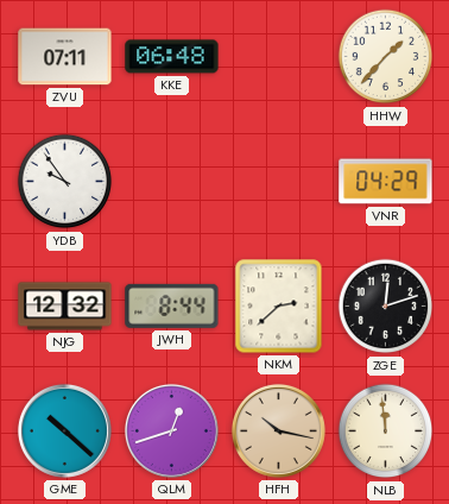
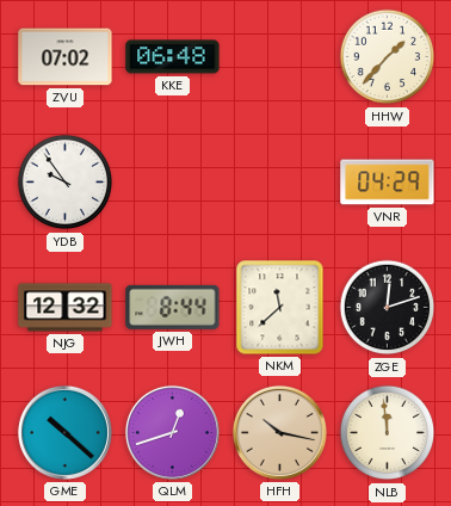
ZVU: 07:11 -> 07:02 (66, 57)
NKM: 2:38 -> 11:38 (280, 308)
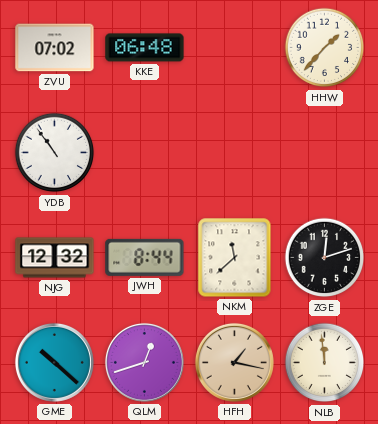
YDB: 9:54 -> 10:54 (55, 153)
VNR: 04:29 -> none (388, 183)
HFH: 10:17 -> 1:17 (234, 362)
